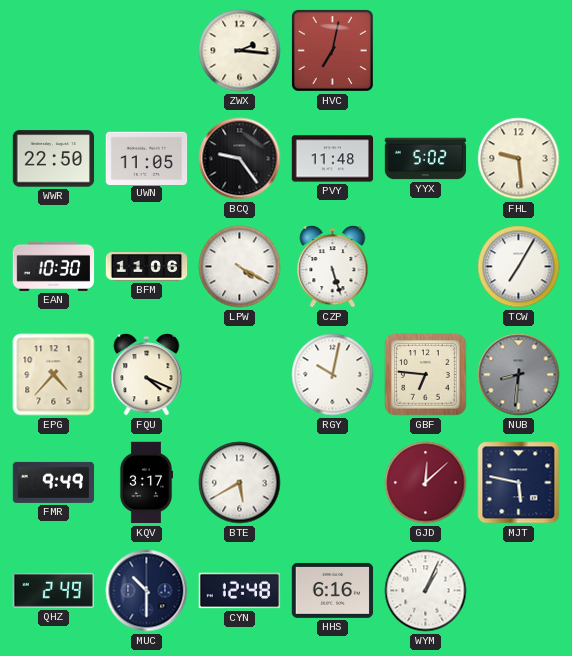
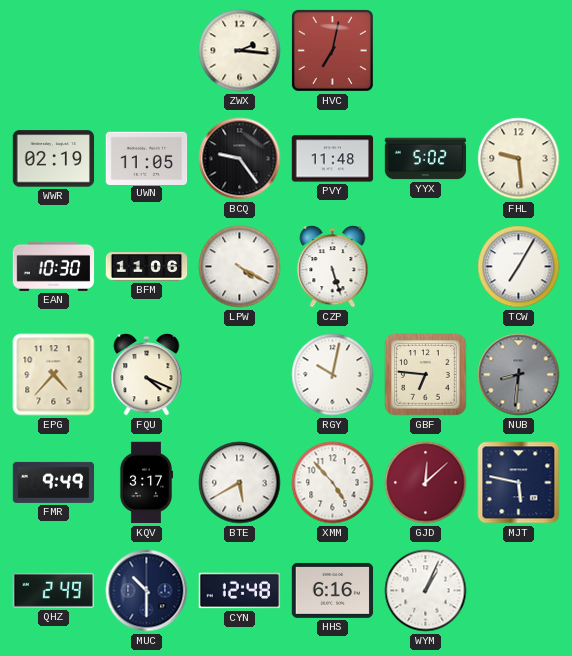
WWR: 22:50 -> 02:19 (54, 159)
XMM: none -> 4:53 (333, 483)
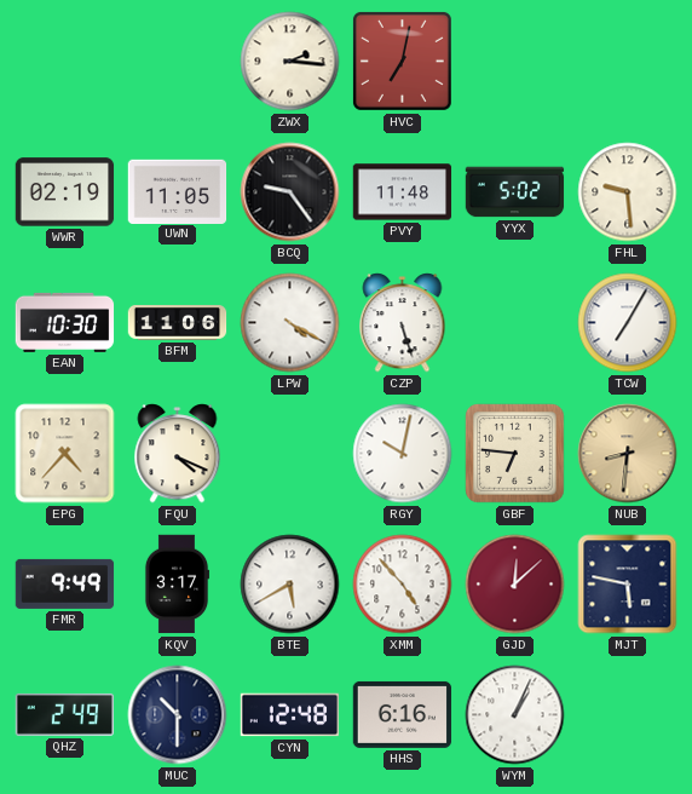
NUB dial: grey -> champagne (628, 454)
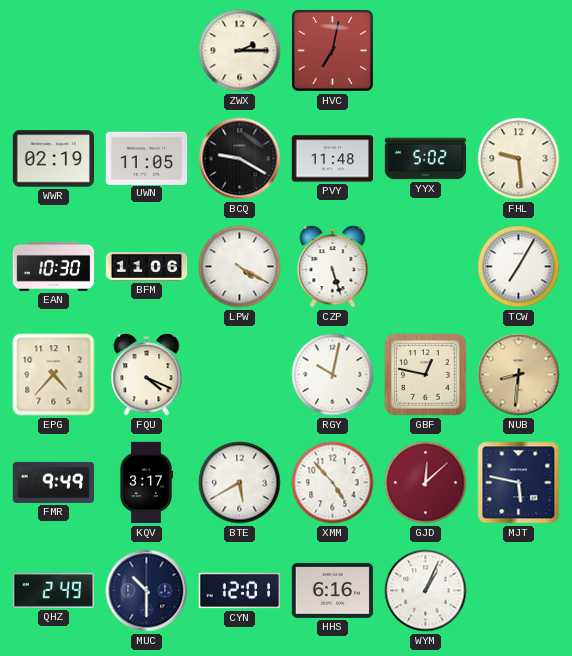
ZWX: 2:16 -> 2:15 (240, 51)
BCQ: 9:24 -> 9:20 (240, 159)
GBF: 6:46 -> 12:47 (426, 375)
CYN: 12:48 -> 12:01 (240, 591)
